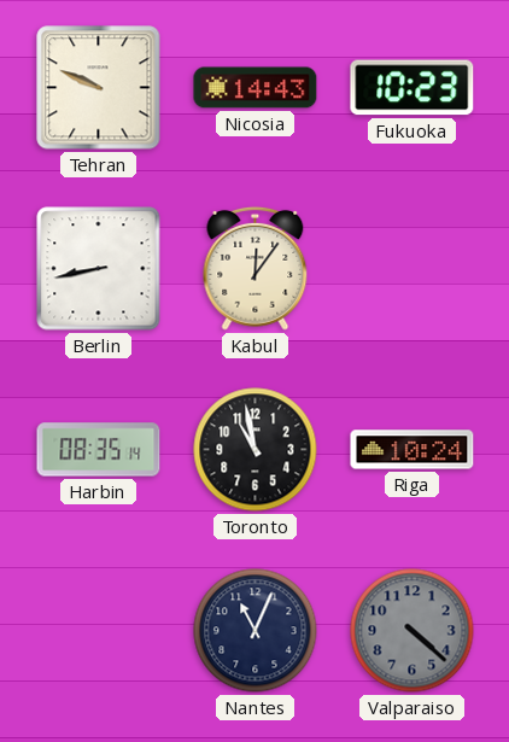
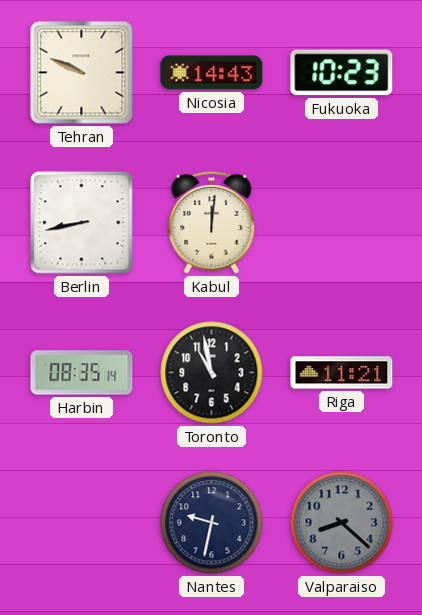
Kabul: 12:06 -> 12:01 (212, 222)
Riga: 10:24 -> 11:21 (342, 373)
Nantes: 11:04 -> 9:32 (212, 523)
Valparaiso: 4:22 -> 8:22 (342, 523)
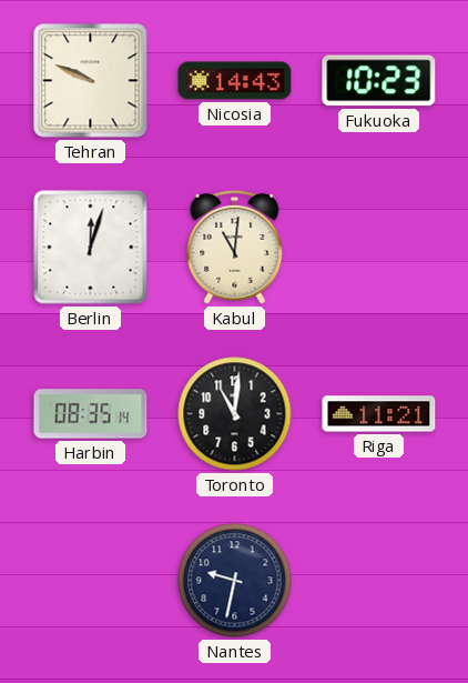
Berlin: 8:43 -> 12:03 (91, 248)
Kabul: 12:01 -> 11:01 (235, 247)
Toronto: 10:58 -> 11:01 (235, 414)
Valparaiso: 8:22 -> none (342, 523)
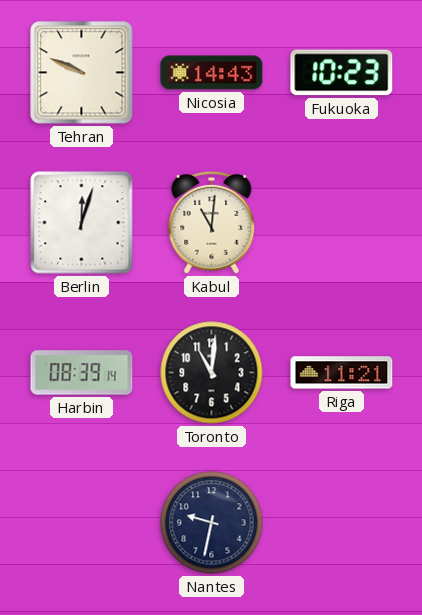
Harbin: 08:35 -> 08:39 (82, 373)
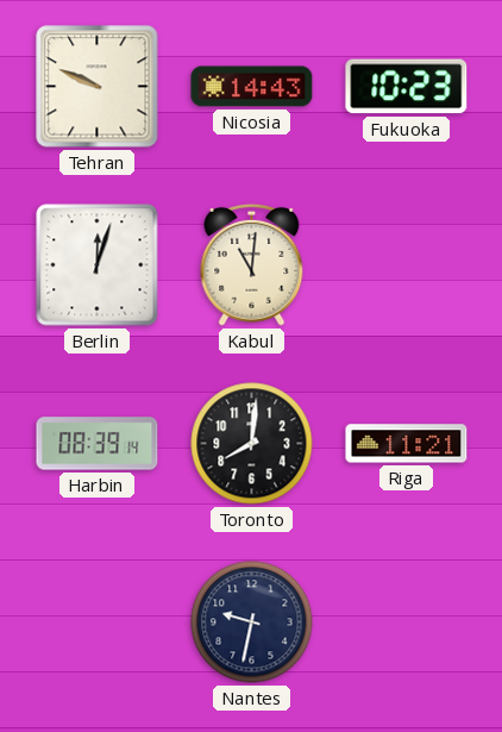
Toronto: 11:01 -> 8:01 (252, 444)
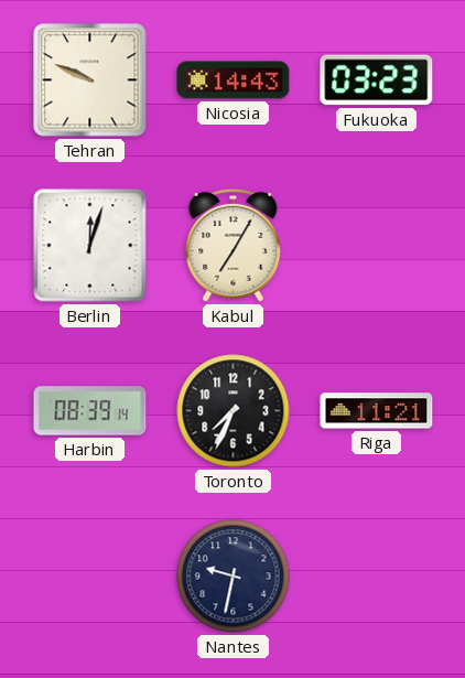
Fukuoka: 10:23 -> 03:23 (377, 80)
Kabul: 11:01 -> 7:05 (234, 245)
Toronto: 8:01 -> 7:34 (234, 411)
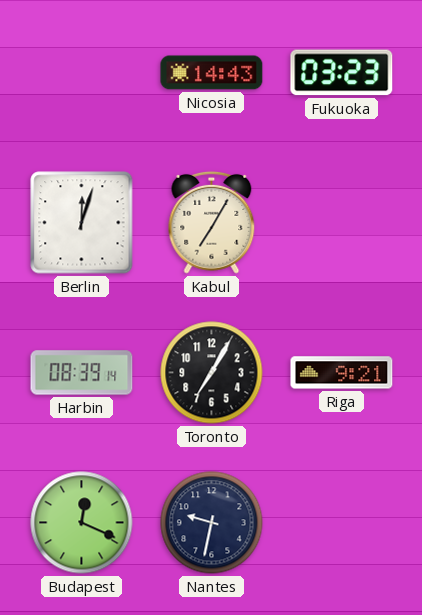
Tehran: 9:49 -> none (90, 80)
Toronto: 7:34 -> 7:05 (212, 373)
Riga: 11:21 -> 9:21 (342, 373)
Budapest: none -> 12:19 (82, 523)
